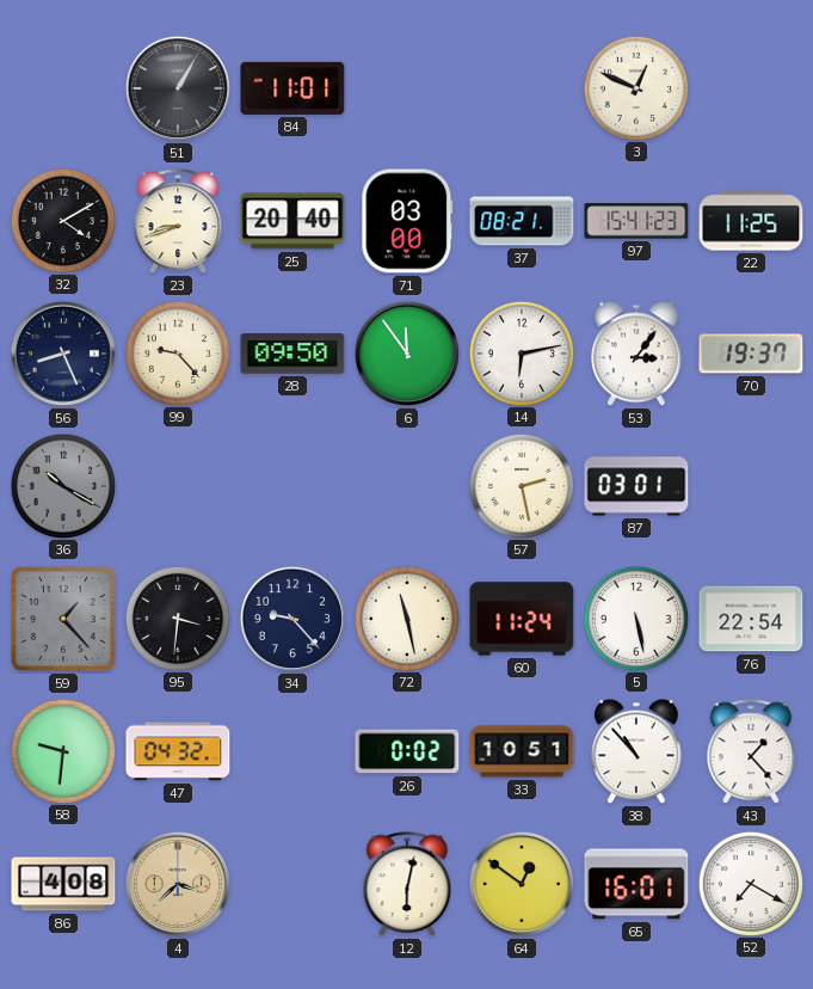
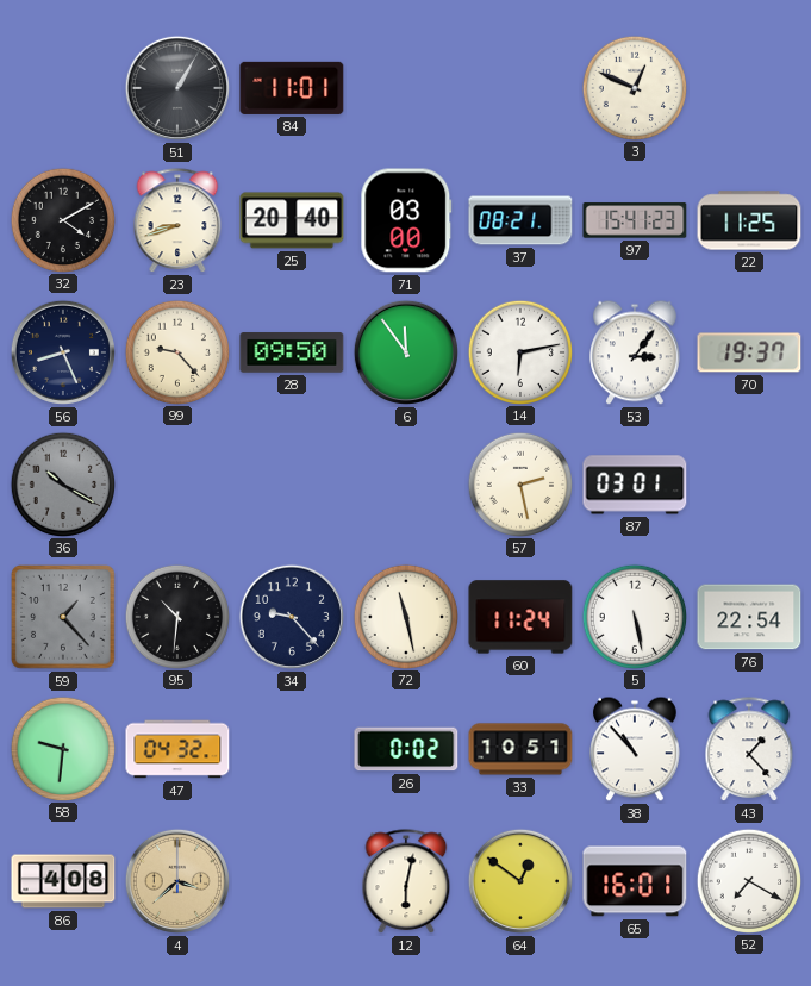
95: 3:31 -> 10:31 (176, 616)
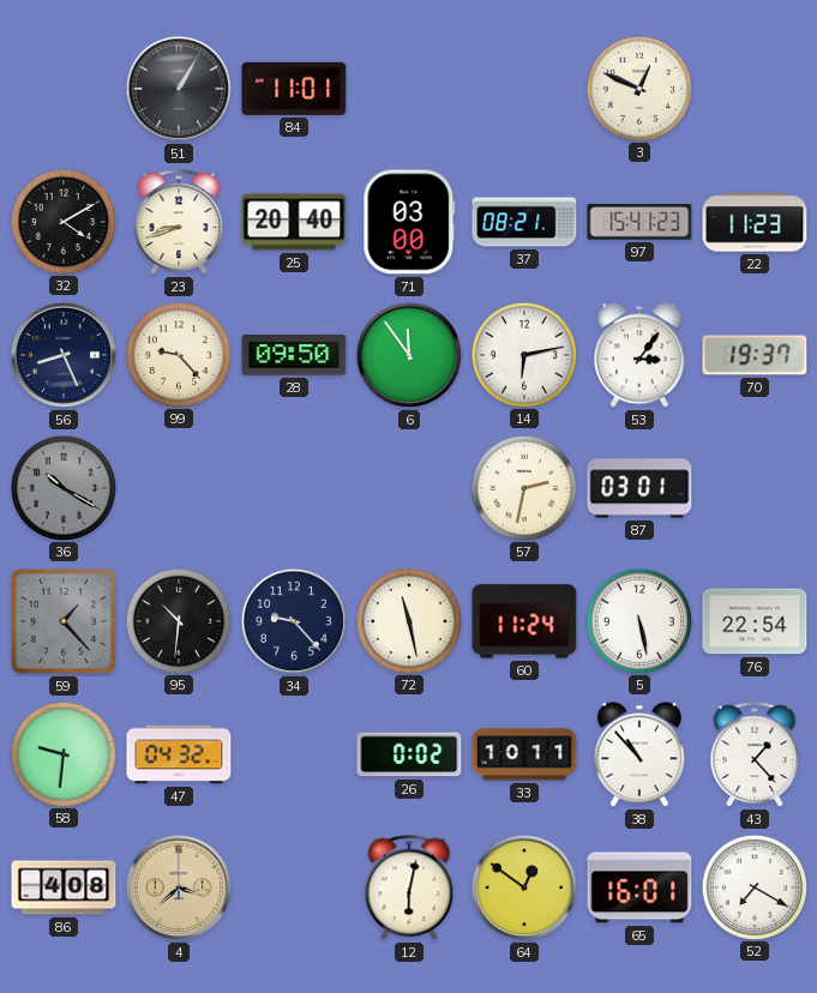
22: 11:25 -> 11:23 (755, 222)
57: 2:28 -> 2:32 (523, 487)
33: 10:51 -> 10:11 (524, 754)
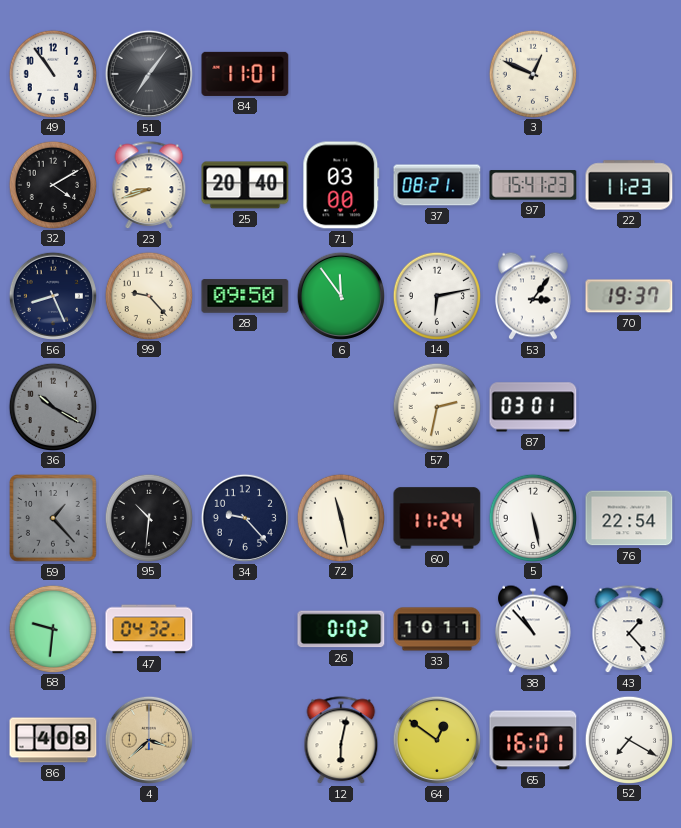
49: none -> 10:54 (52, 73)
51: 1:05 -> 7:06 (149, 74)
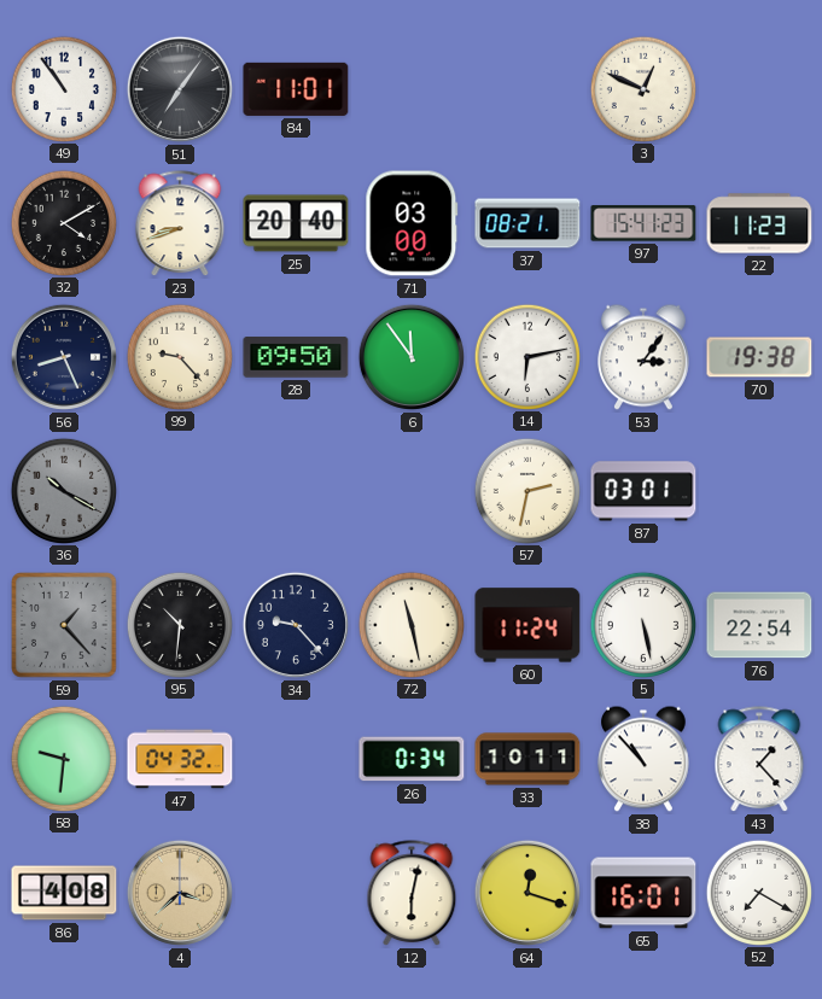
70: 19:37 -> 19:38 (759, 357)
26: 0:02 -> 0:34 (412, 759)
64: 12:51 -> 12:18 (527, 893)
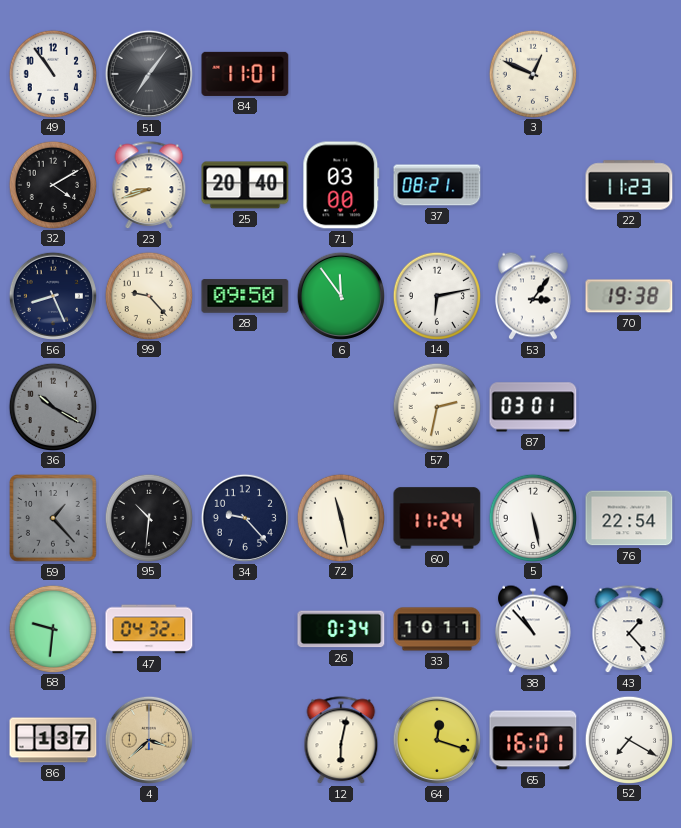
97: 15:41 -> none (643, 223)
86: 4:08 -> 1:37 (53, 740)
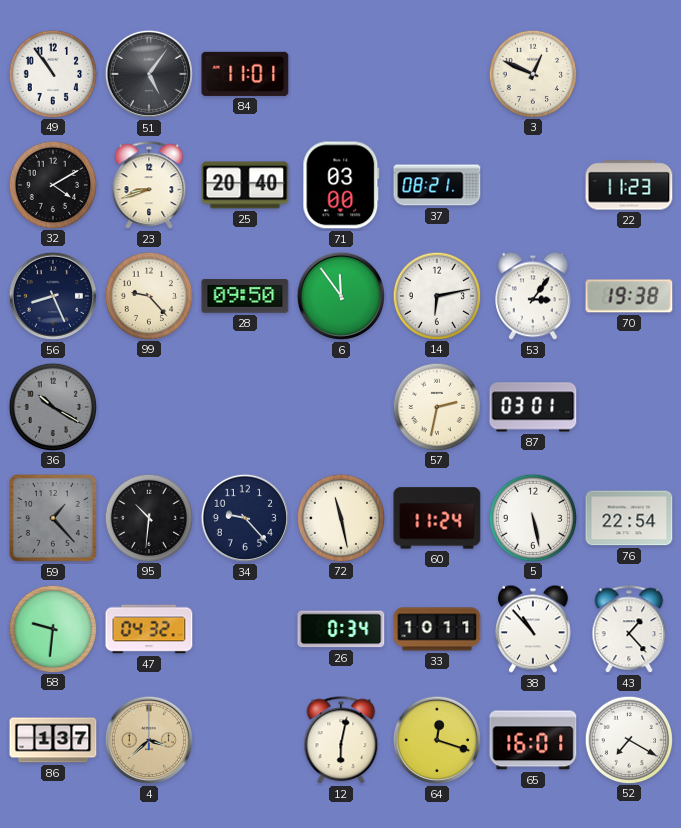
51: 7:06 -> 5:06 (149, 74)
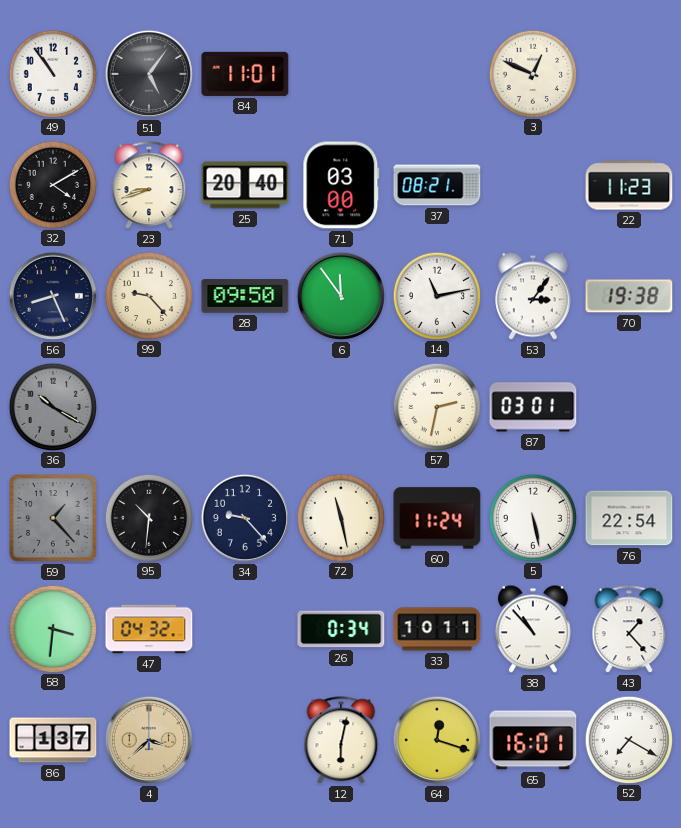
14: 6:13 -> 11:13 (436, 295)
58: 9:31 -> 3:31 (52, 628)
